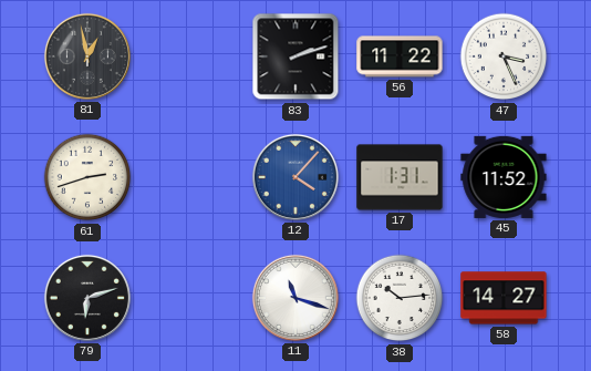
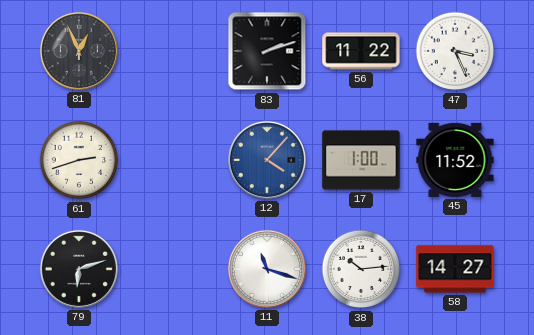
81: 12:58 -> 12:56 (79, 51)
17: 1:31 -> 1:00 (361, 160)
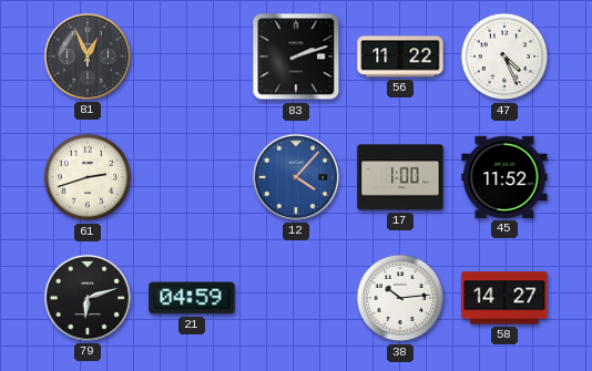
47: 3:26 -> 4:26 (504, 56)
21: none -> 04:59 (192, 298)
11: 11:18 -> none (267, 269)
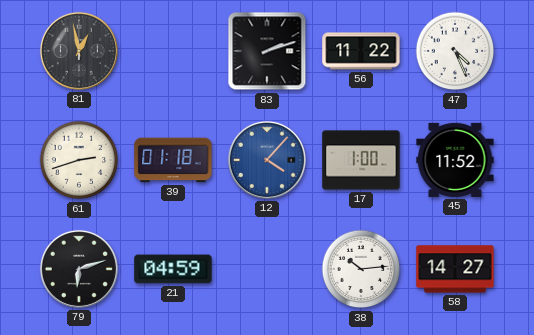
81: 12:56 -> 12:58 (79, 51)
39: none -> 01:18 (173, 160)
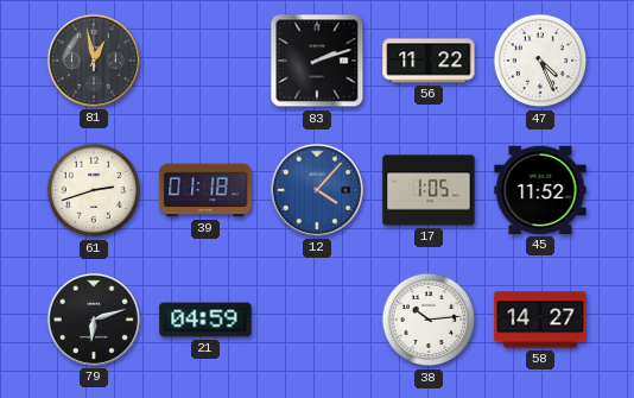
17: 1:00 -> 1:05 (429, 190)
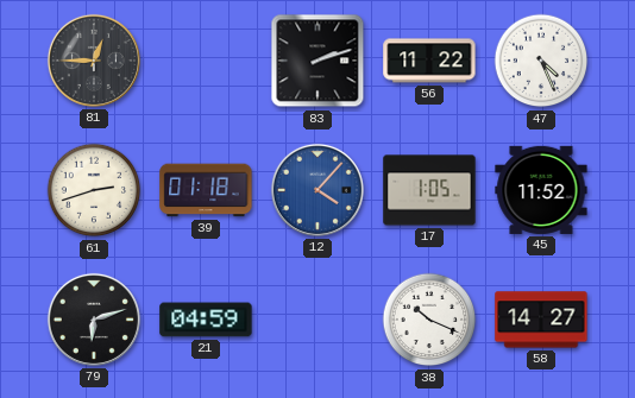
81: 12:58 -> 12:45 (94, 61)
38: 10:14 -> 10:19 (429, 320)
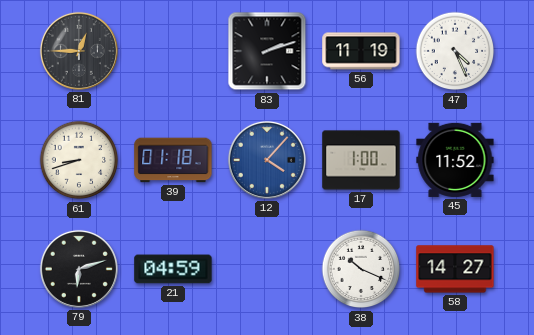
56: 11:22 -> 11:19 (361, 51)
61: 2:42 -> 8:42 (79, 160)
17: 1:05 -> 1:00 (361, 160)
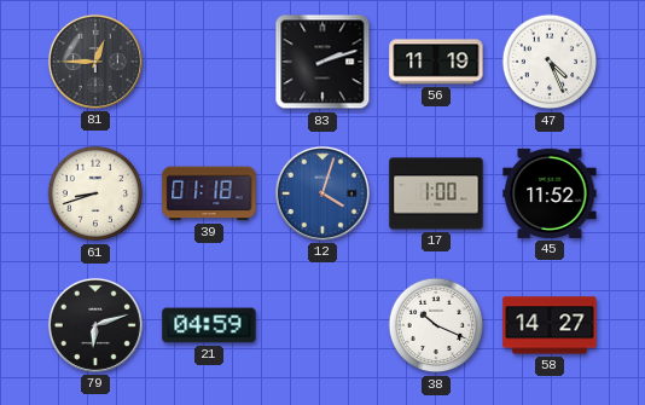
12: 4:07 -> 4:03 (322, 193)
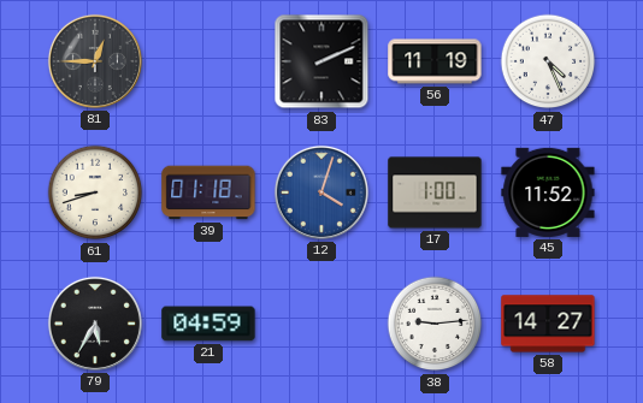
83: 2:12 -> 2:11 (321, 61)
79: 6:12 -> 5:35 (95, 324)
38: 10:19 -> 9:14 (435, 324)
